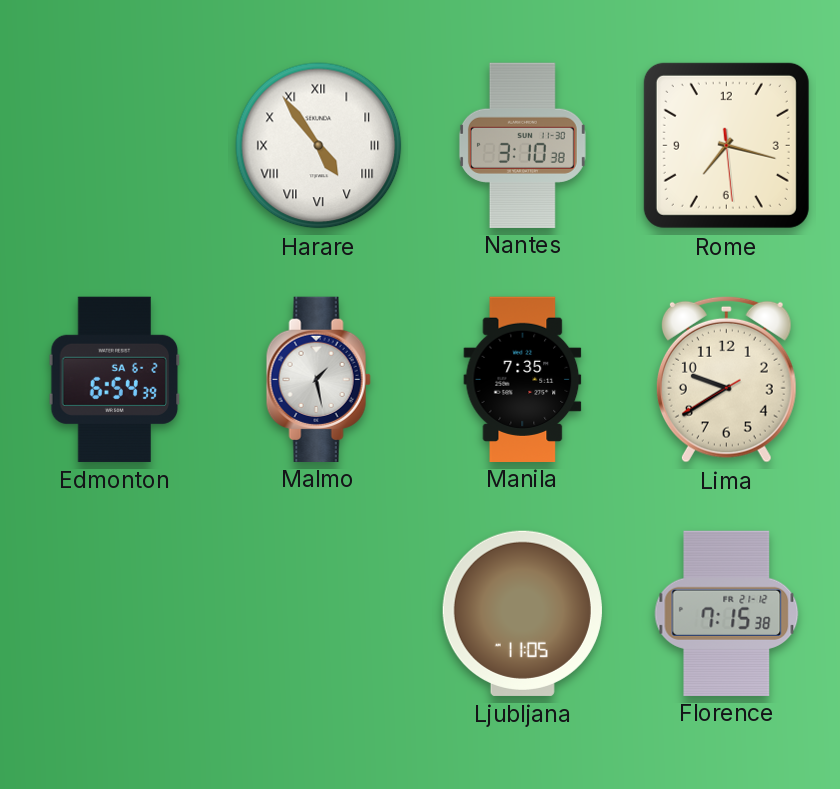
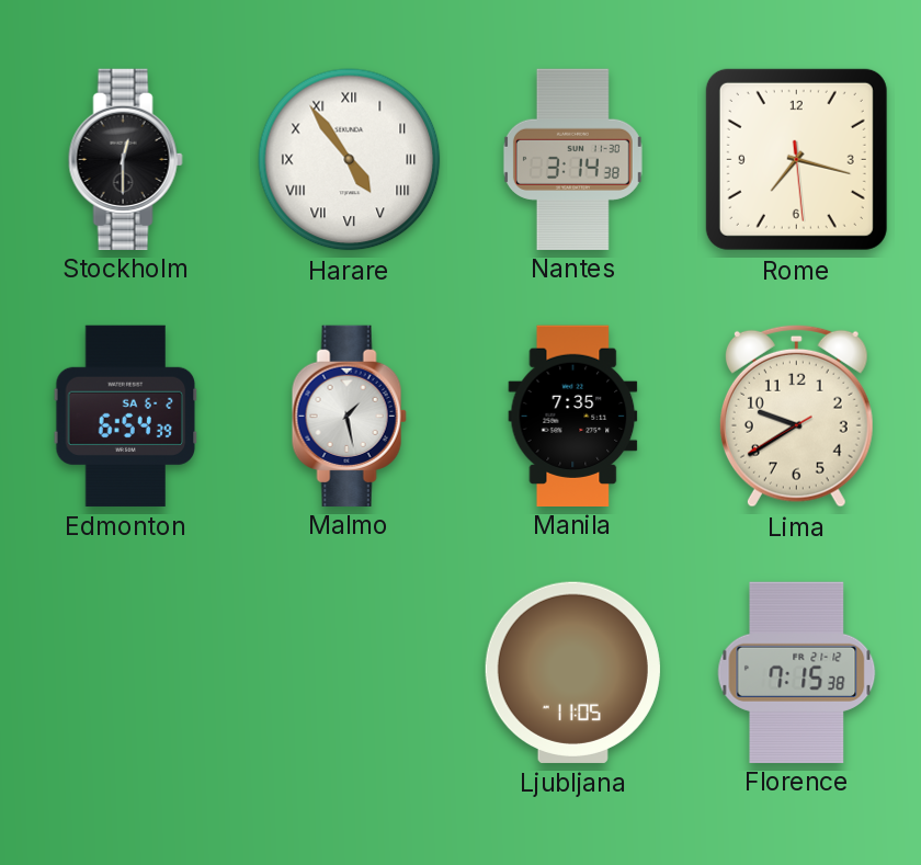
Stockholm: none -> 12:30 (125, 159)
Nantes: 3:10 -> 3:14 (572, 159)
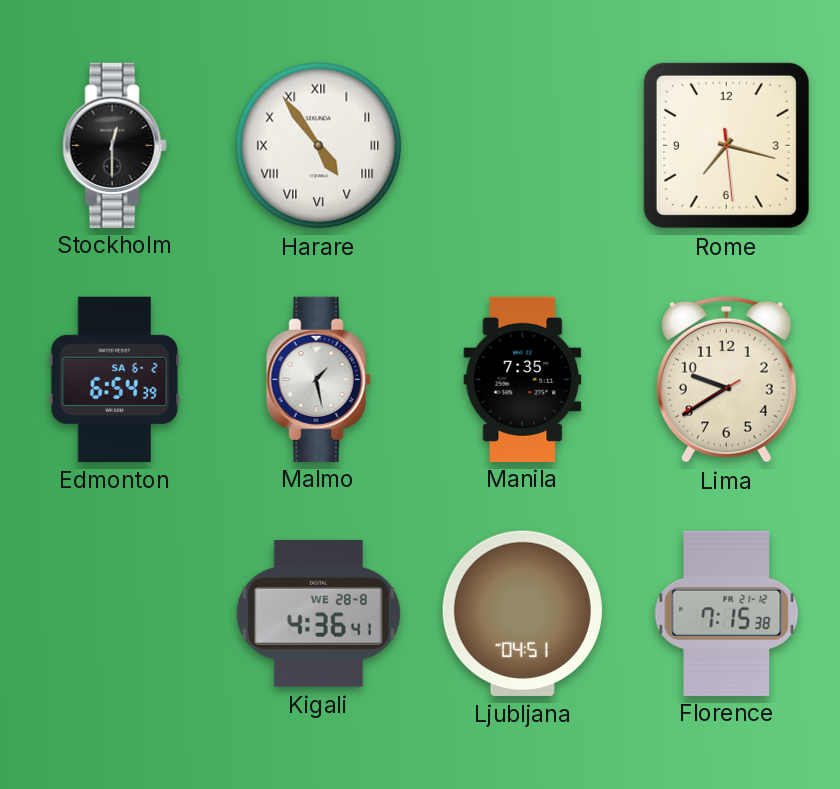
Nantes: 3:14 -> none (572, 159)
Kigali: none -> 4:36 (318, 613)
Ljubljana: 11:05 -> 04:51 (522, 613)
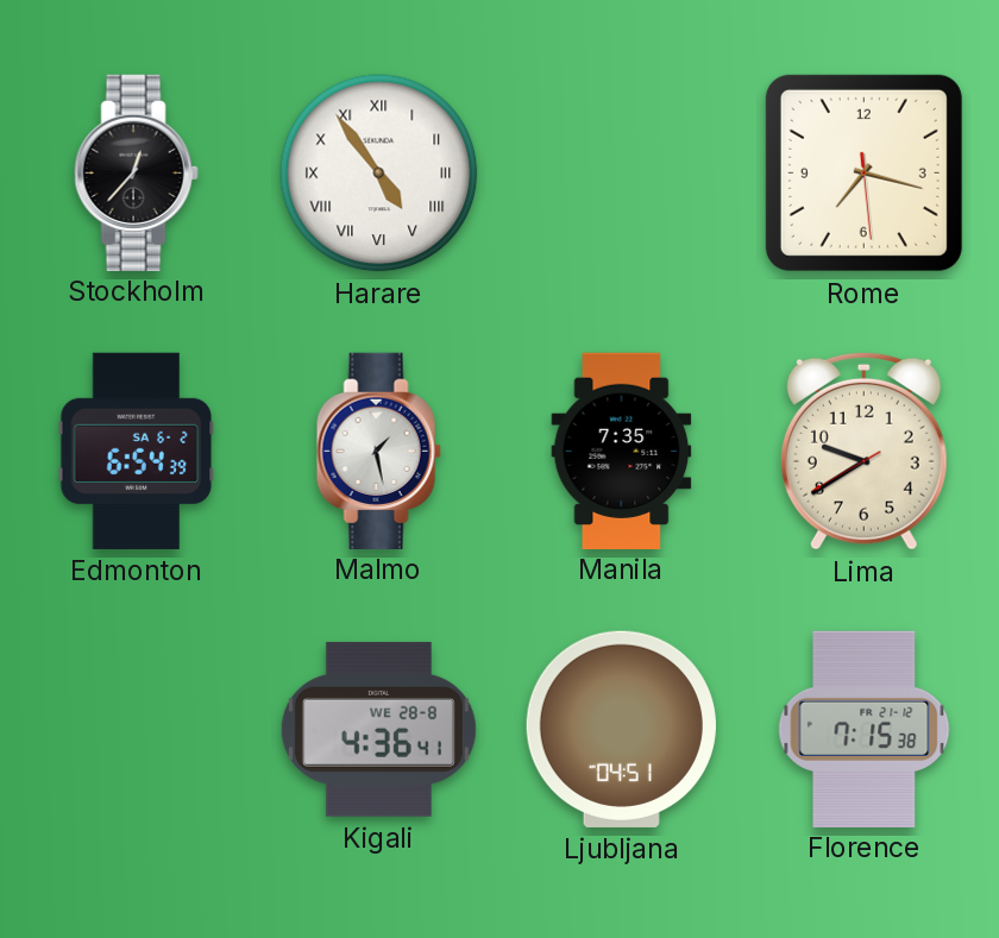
Stockholm: 12:30 -> 12:37 (136, 172)
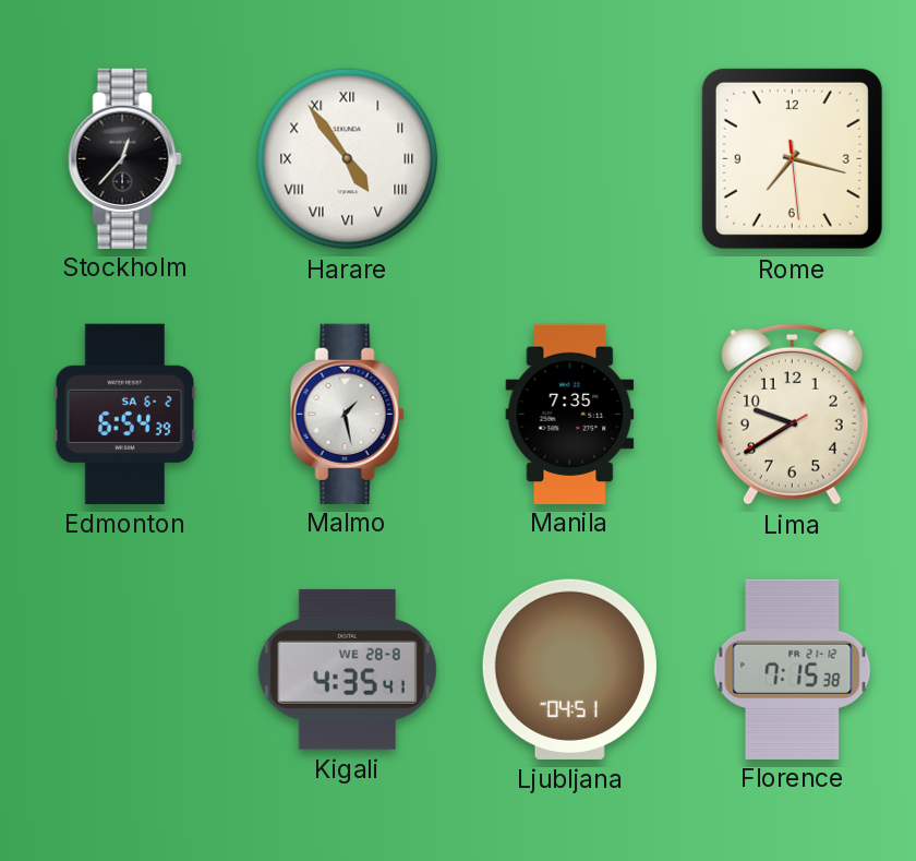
Kigali: 4:36 -> 4:35 (347, 669)
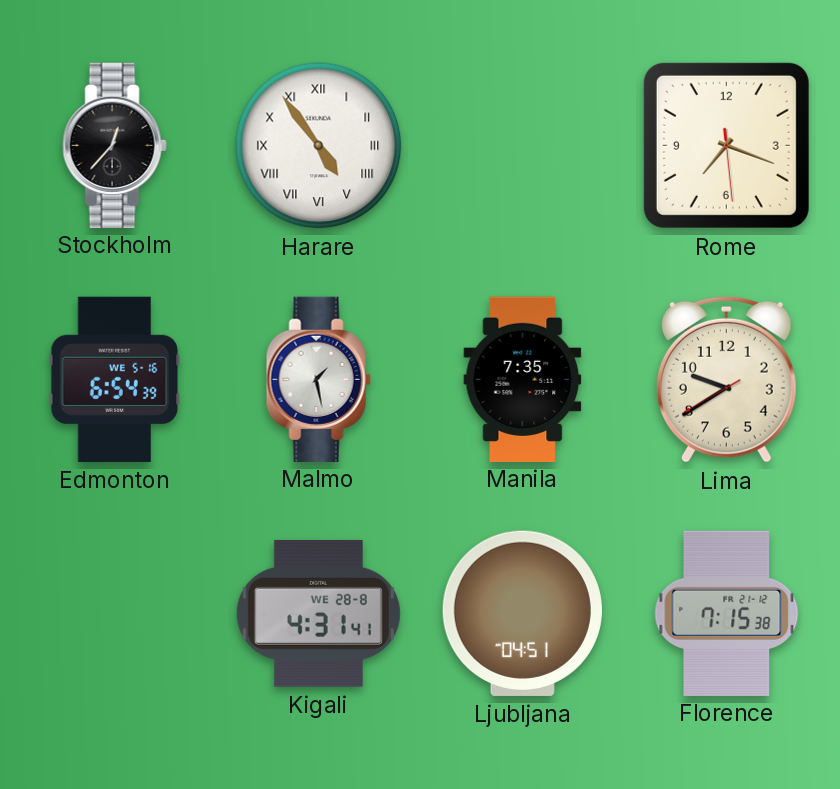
Rome: 7:17 -> 7:18 (726, 145)
Edmonton date: SA 6-2 -> WE 5-16 (115, 379)
Kigali: 4:35 -> 4:31 (318, 613)
